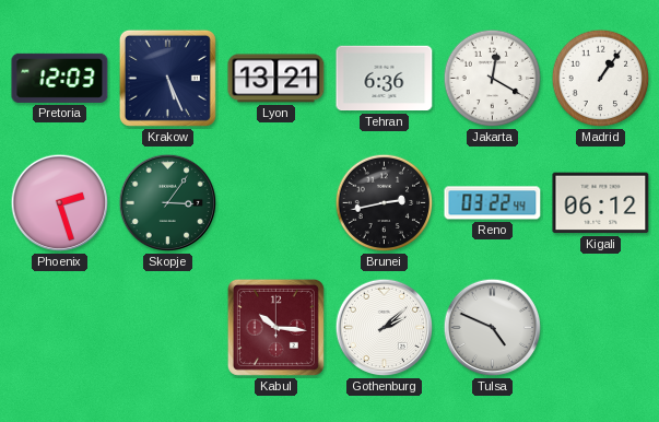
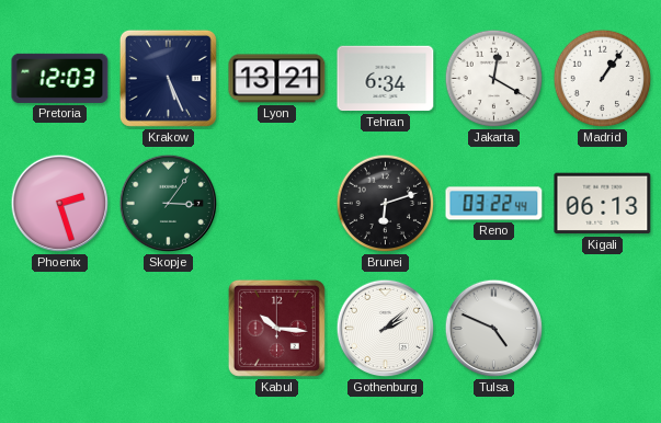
Tehran: 6:36 -> 6:34 (386, 79)
Brunei: 2:43 -> 6:12 (386, 204)
Kigali: 06:12 -> 06:13 (603, 204)
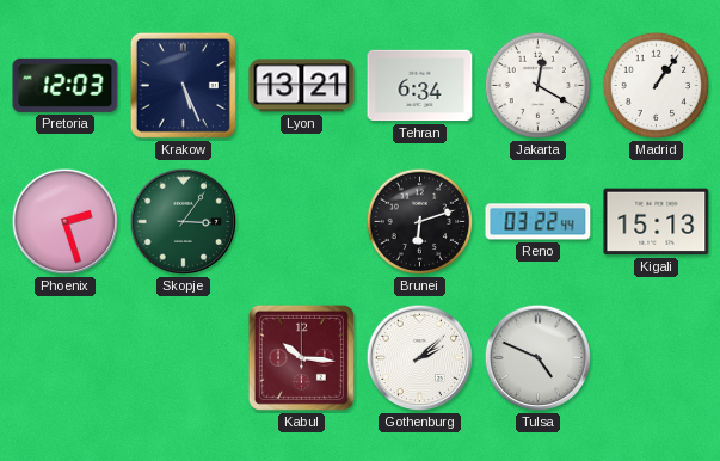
Kigali: 06:13 -> 15:13 (657, 222)
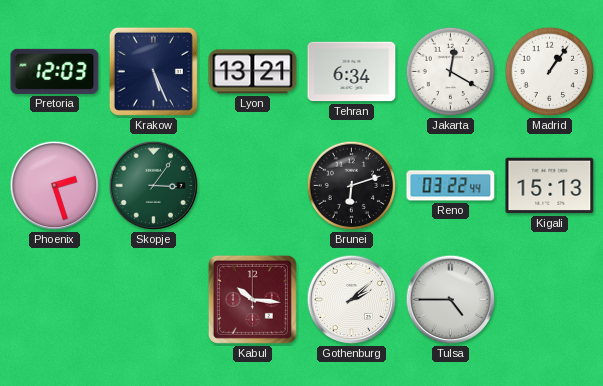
Tulsa: 4:49 -> 4:45 (451, 300)
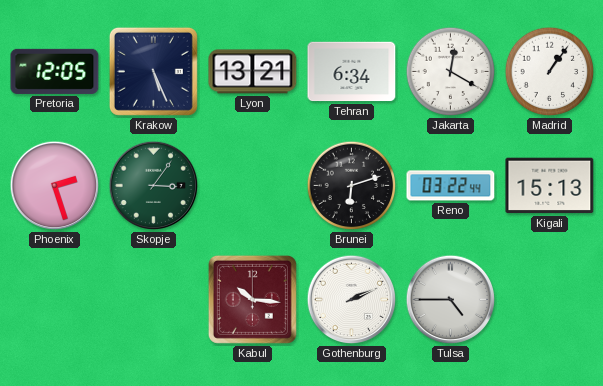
Pretoria: 12:03 -> 12:05 (55, 71)
Gothenburg: 2:08 -> 2:11 (352, 300)
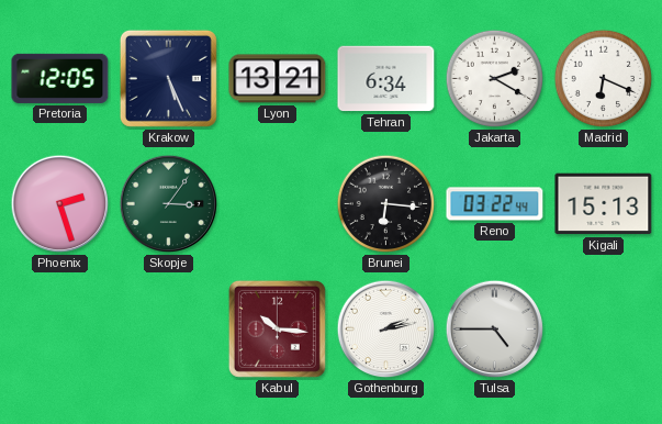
Jakarta: 12:20 -> 2:20 (495, 79)
Madrid: 1:06 -> 6:19 (604, 79)
Brunei: 6:12 -> 6:16 (386, 204)
Gothenburg: 2:11 -> 2:13 (386, 330)
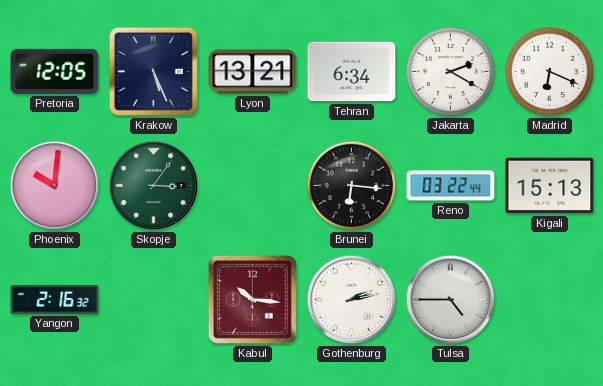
Phoenix: 2:27 -> 10:01 (55, 186)
Yangon: none -> 2:16 (55, 299)
